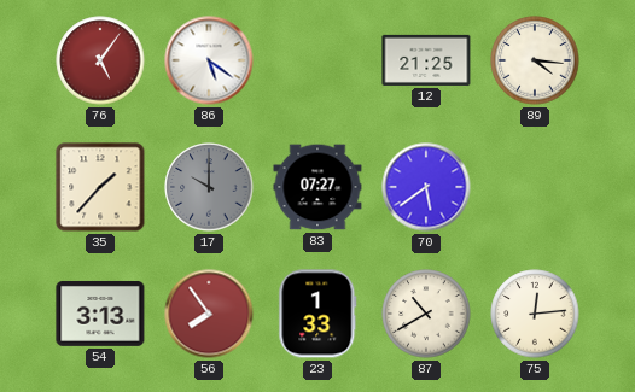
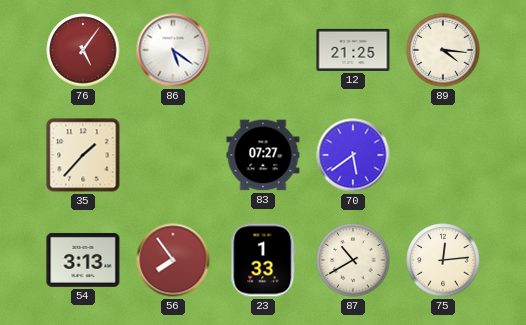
17: 10:00 -> none (209, 187)
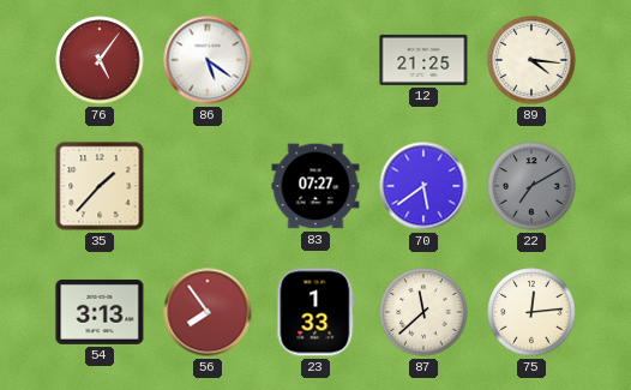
22: none -> 7:10 (531, 186)
87: 10:40 -> 11:38 (423, 312)
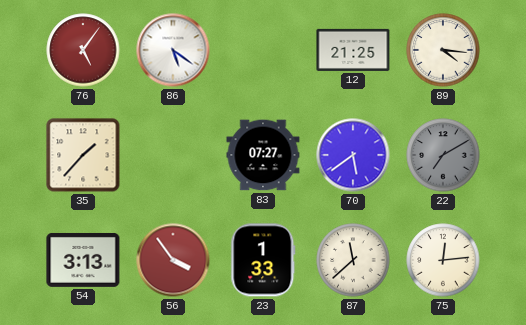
56: 7:54 -> 3:54 (173, 260)
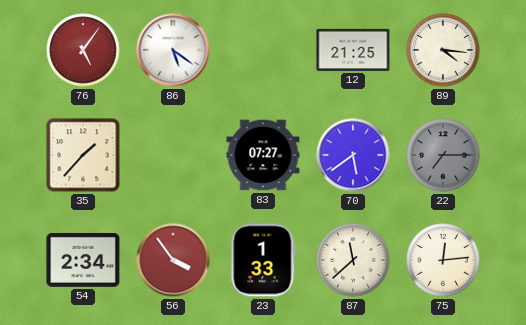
22: 7:10 -> 7:15 (443, 155)
54: 3:13 -> 2:34 (83, 260)
